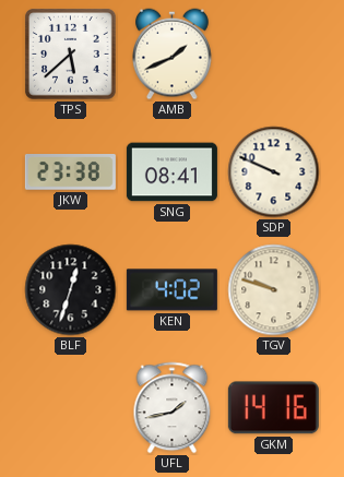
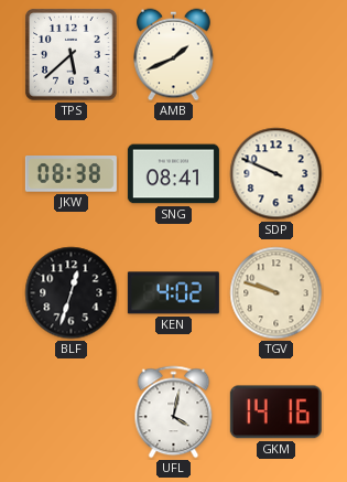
JKW: 23:38 -> 08:38 (71, 174)
UFL: 1:43 -> 4:02 (174, 413)
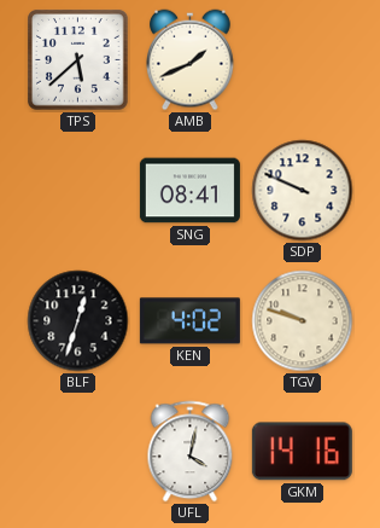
JKW: 08:38 -> none (71, 174)
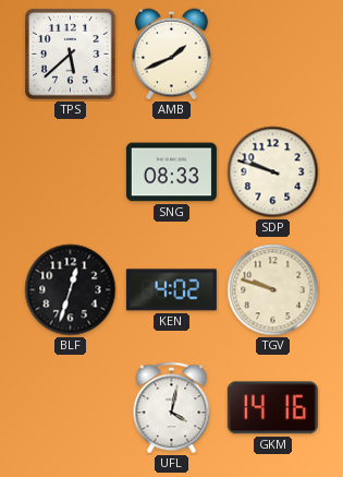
SNG: 08:41 -> 08:33 (171, 172)
SDP: 9:49 -> 9:48 (273, 172)
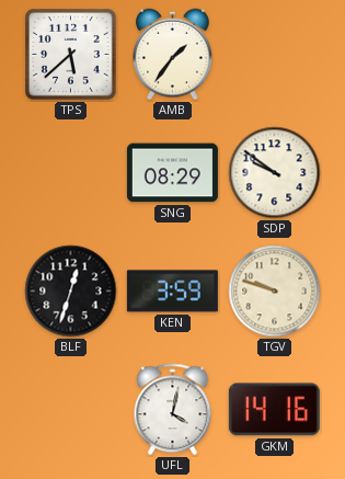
AMB: 1:41 -> 1:36 (173, 55)
SNG: 08:33 -> 08:29 (172, 173)
SDP: 9:48 -> 9:51 (275, 173)
KEN: 4:02 -> 3:59 (172, 292)
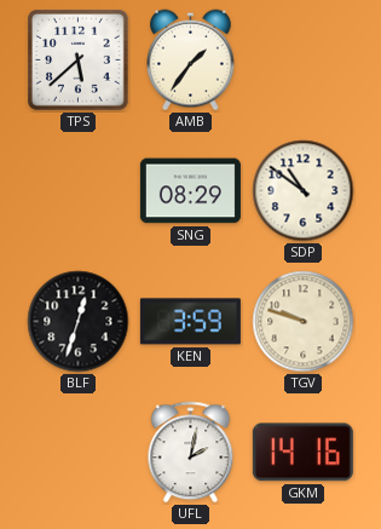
SDP: 9:51 -> 10:51 (304, 191)
UFL: 4:02 -> 2:02 (191, 453)
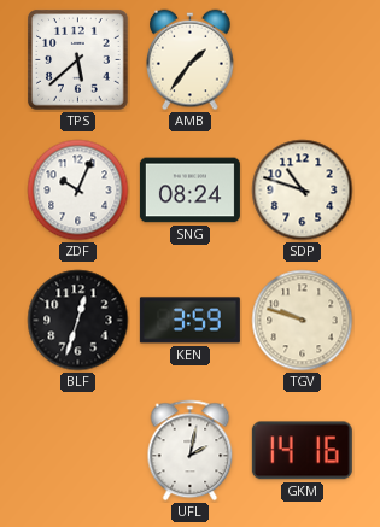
ZDF: none -> 10:04 (78, 191)
SNG: 08:29 -> 08:24 (189, 191)
SDP: 10:51 -> 10:48 (303, 191)
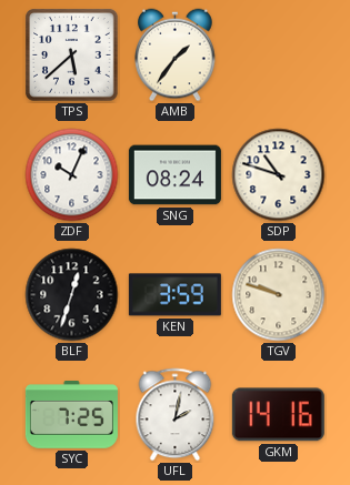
SYC: none -> 7:25 (71, 415)
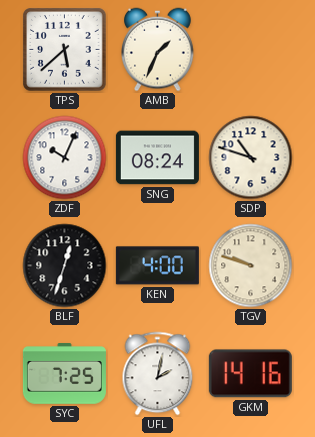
AMB: 1:36 -> 1:34 (158, 50)
KEN: 3:59 -> 4:00 (157, 266)
